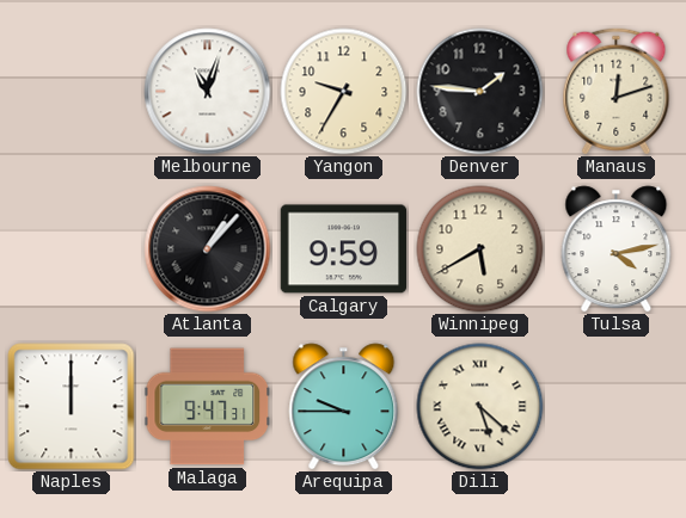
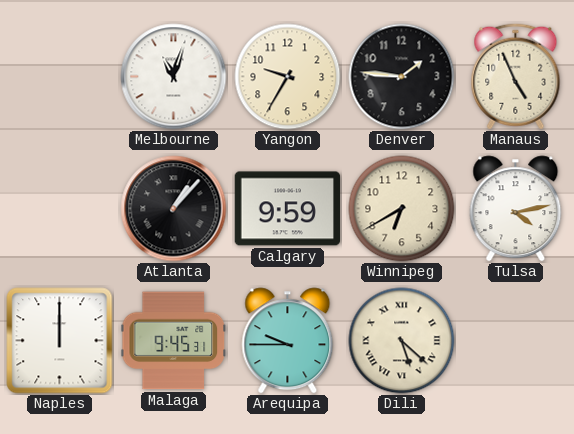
Manaus: 12:12 -> 4:56 (516, 77)
Winnipeg: 5:40 -> 6:40 (402, 209)
Malaga: 9:47 -> 9:45 (173, 341)
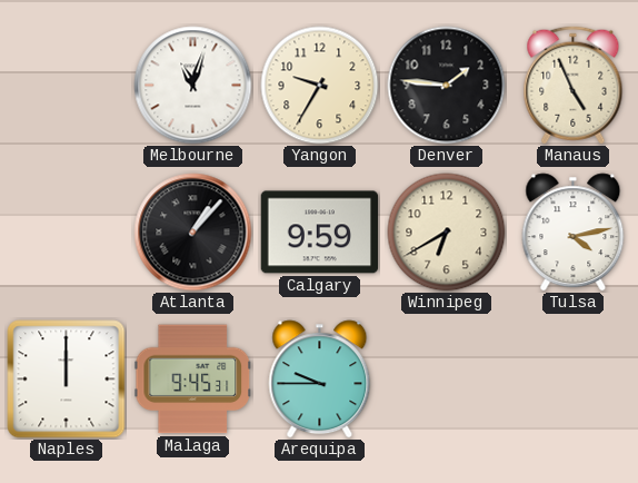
Dili: 5:22 -> none (402, 341)
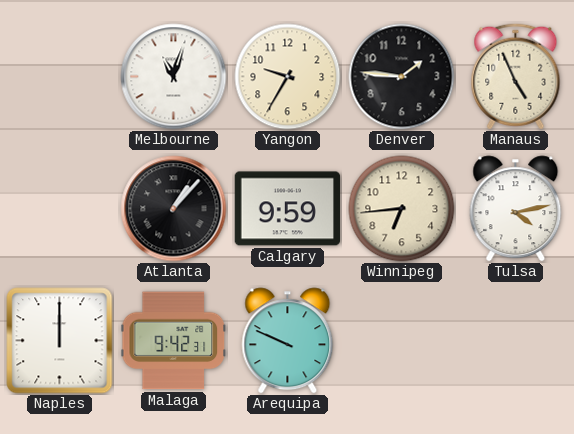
Winnipeg: 6:40 -> 6:44 (402, 209)
Malaga: 9:45 -> 9:42 (173, 341)
Arequipa: 9:45 -> 9:49 (288, 341)
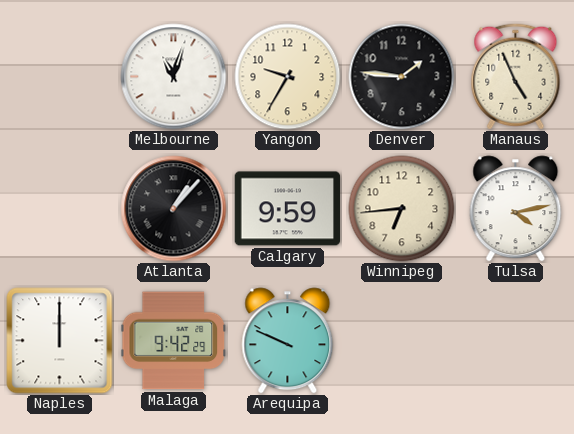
Malaga: 9:42:31 -> 9:42:29 (173, 341)
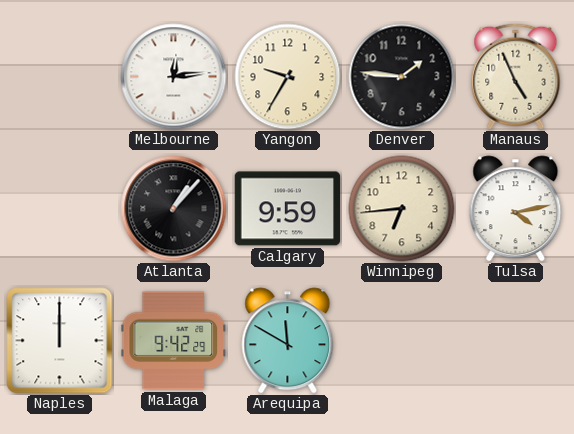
Melbourne: 11:03 -> 12:14 (174, 77)
Arequipa: 9:49 -> 11:50 (288, 341)
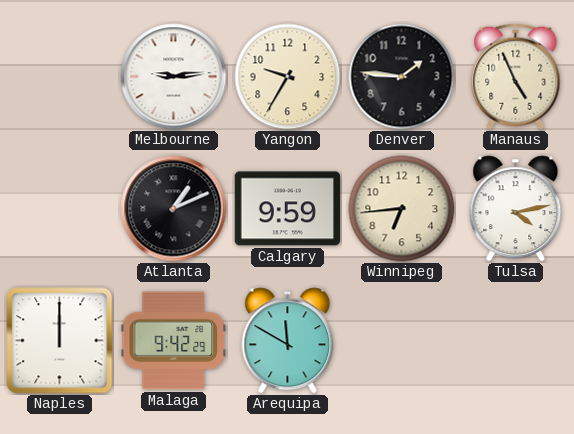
Melbourne: 12:14 -> 9:14 (174, 77)
Atlanta: 1:07 -> 1:11 (174, 209)
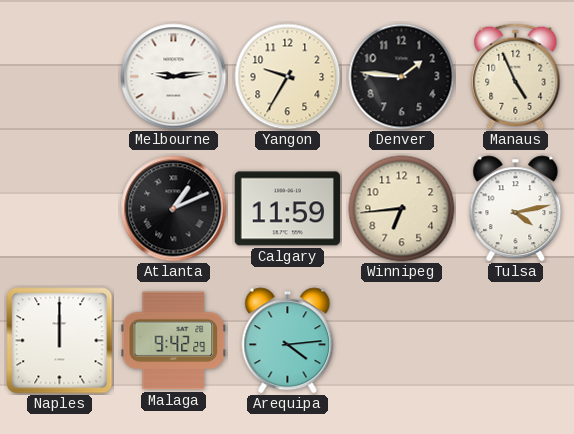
Calgary: 9:59 -> 11:59 (288, 209)
Arequipa: 11:50 -> 4:14 (288, 341)
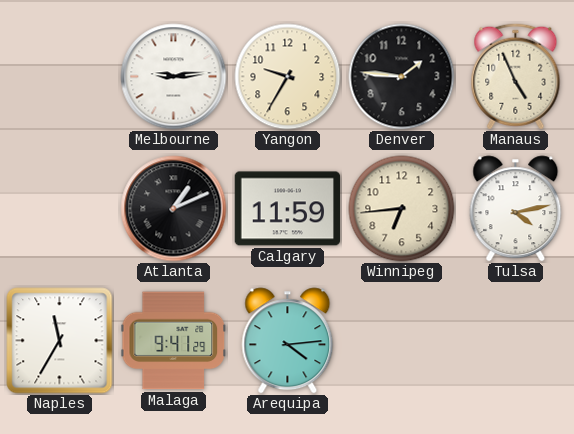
Naples: 12:00 -> 11:35 (60, 341)
Malaga: 9:42 -> 9:41 (173, 341)
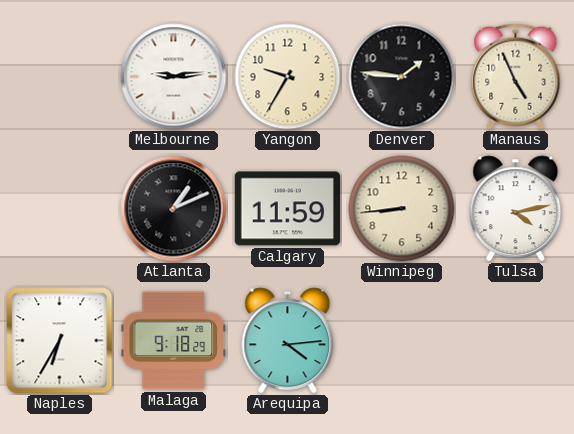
Winnipeg: 6:44 -> 8:44 (402, 209)
Naples: 11:35 -> 6:35 (60, 341)
Malaga: 9:41 -> 9:18 (173, 341)
